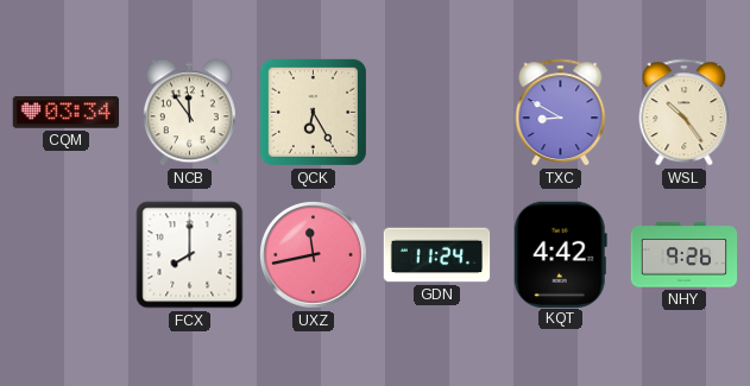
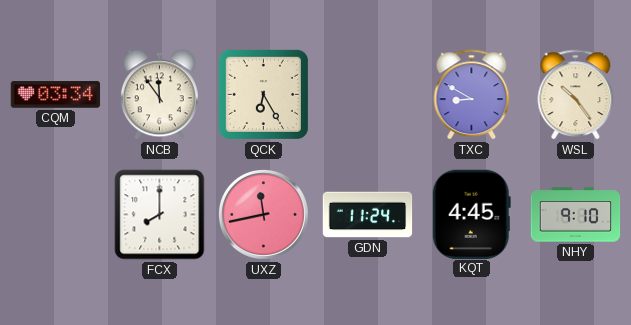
KQT: 4:42 -> 4:45 (471, 214)
NHY: 9:26 -> 9:10 (576, 215)
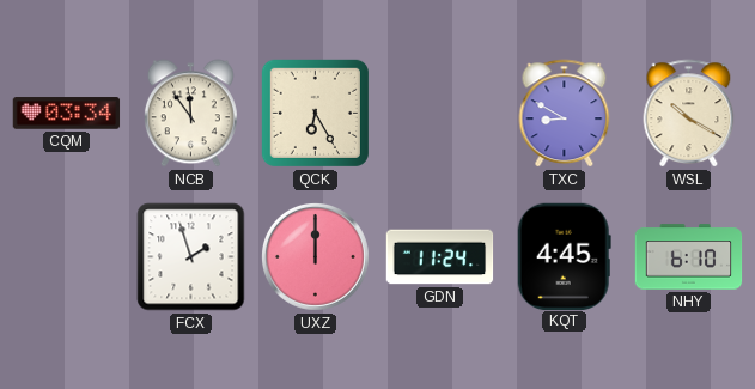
WSL: 10:24 -> 10:20 (689, 114)
FCX: 8:00 -> 1:57 (191, 257)
UXZ: 11:43 -> 12:00 (316, 257)
NHY: 9:10 -> 6:10 (689, 257)
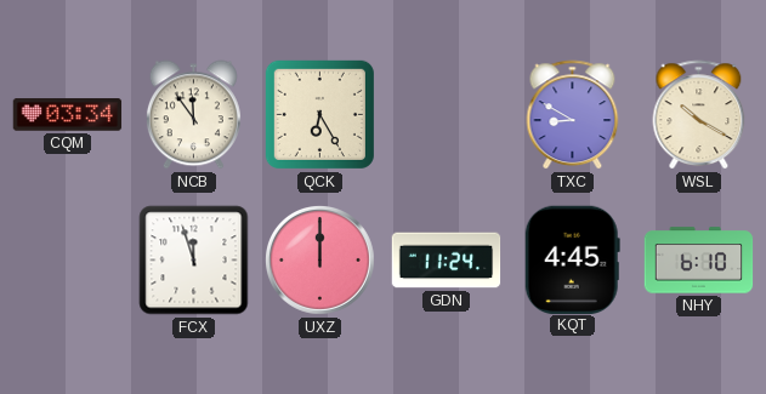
FCX: 1:57 -> 11:57 (194, 261)
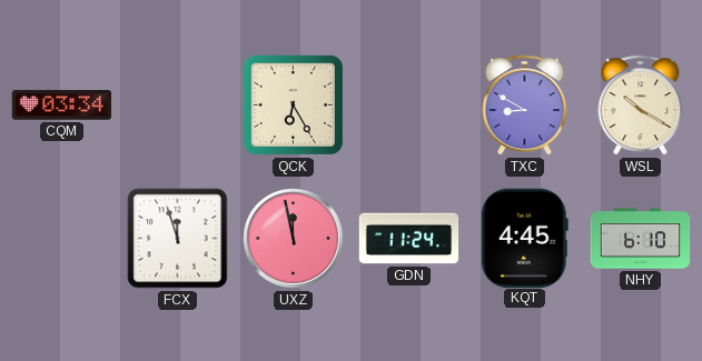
NCB: 11:54 -> none (193, 115)
UXZ: 12:00 -> 11:58 (294, 239)
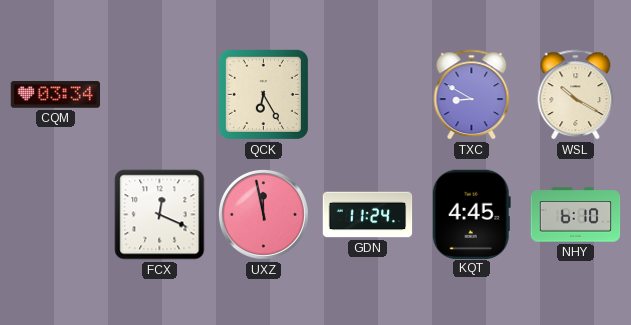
FCX: 11:57 -> 12:19 (160, 215)
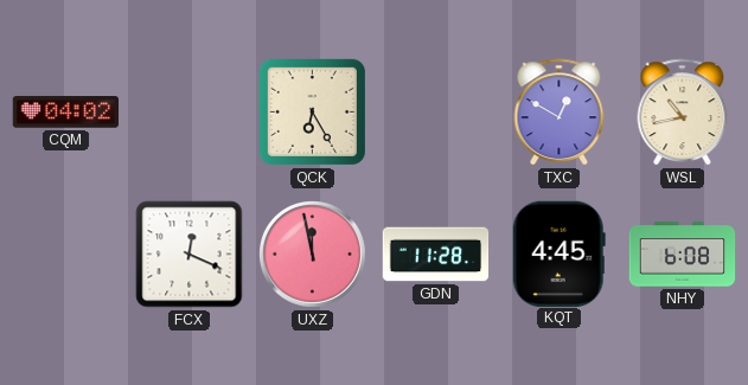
CQM: 03:34 -> 04:02 (66, 113)
TXC: 8:50 -> 12:50 (560, 113)
WSL: 10:20 -> 10:43 (683, 113)
GDN: 11:24 -> 11:28 (436, 255)
NHY: 6:10 -> 6:08 (683, 255)
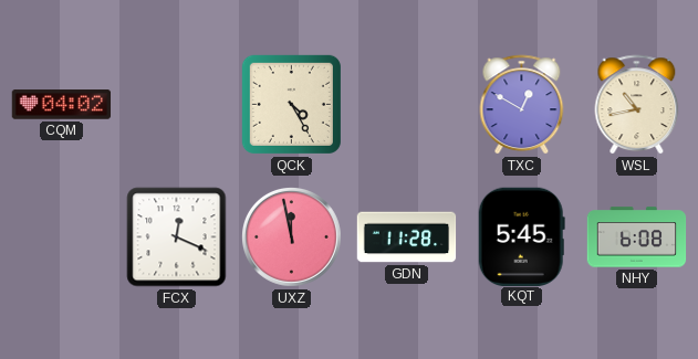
QCK: 6:25 -> 4:25 (291, 104)
KQT: 4:45 -> 5:45 (521, 236)
